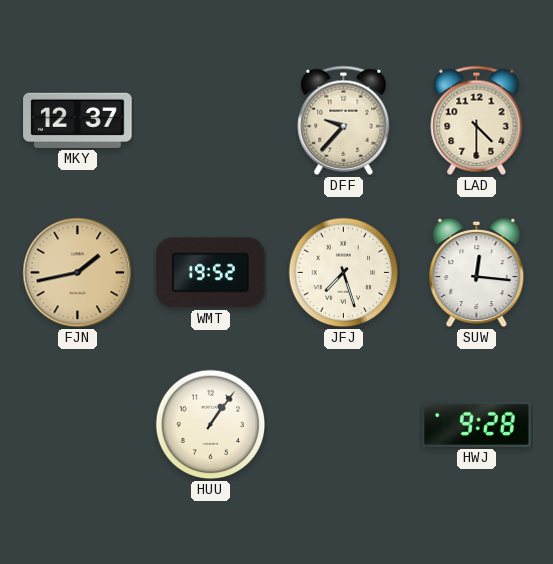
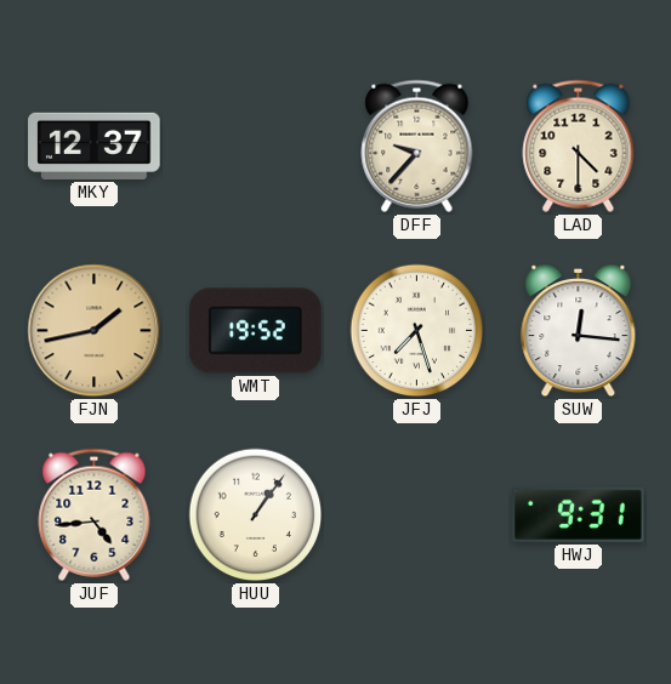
JUF: none -> 4:44 (95, 514)
HWJ: 9:28 -> 9:31 (579, 514)
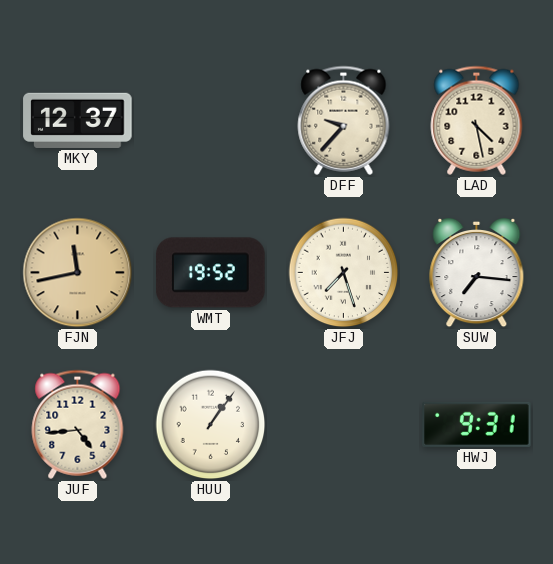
LAD: 4:30 -> 4:28 (477, 120)
FJN: 1:43 -> 11:43 (78, 273)
SUW: 12:16 -> 7:16 (477, 273)
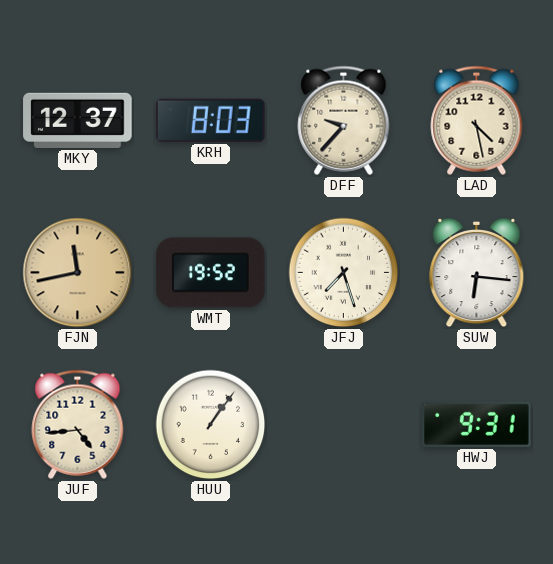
KRH: none -> 8:03 (211, 120)
SUW: 7:16 -> 6:16 (477, 273)
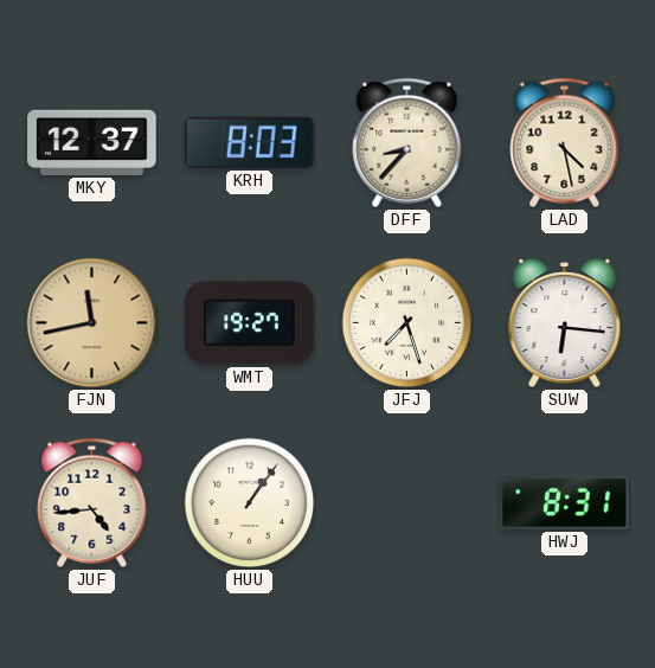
DFF: 9:37 -> 8:37 (407, 142)
WMT: 19:52 -> 19:27 (250, 323)
HWJ: 9:31 -> 8:31 (565, 502)
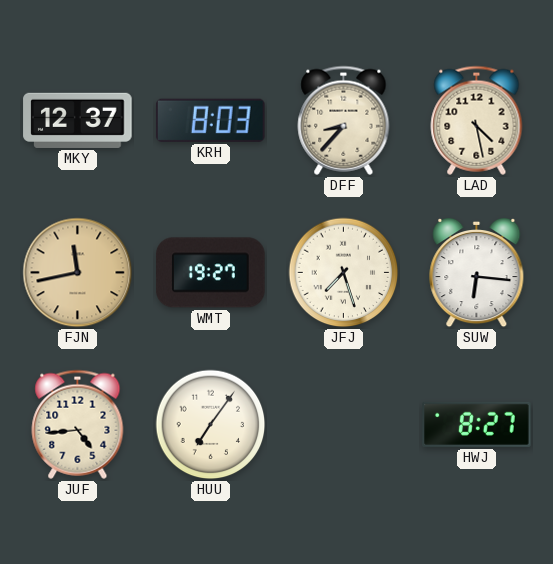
HUU: 1:06 -> 7:06 (211, 425)
HWJ: 8:31 -> 8:27 (477, 424)
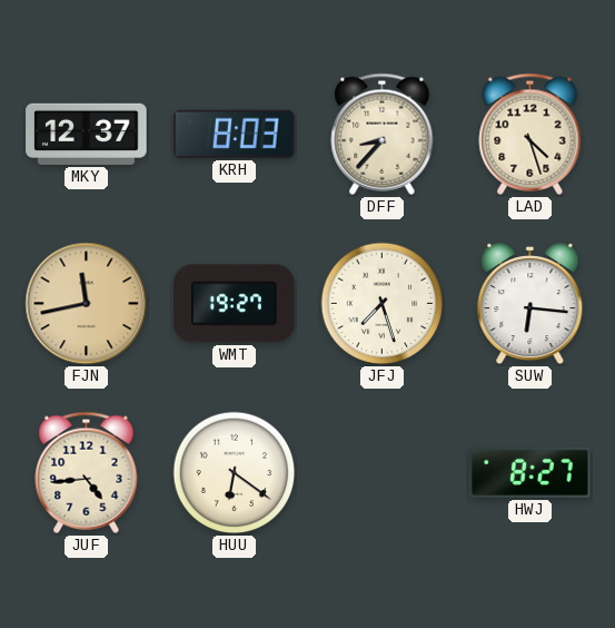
LAD: 4:28 -> 4:27 (530, 134)
HUU: 7:06 -> 6:21 (235, 473)
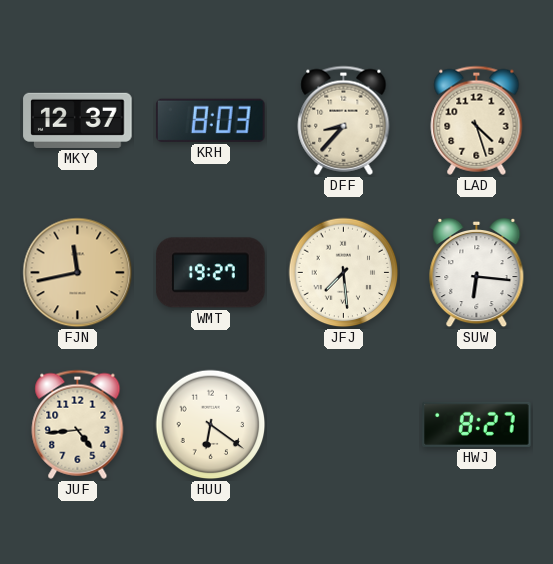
JFJ: 7:27 -> 7:29 (344, 273)
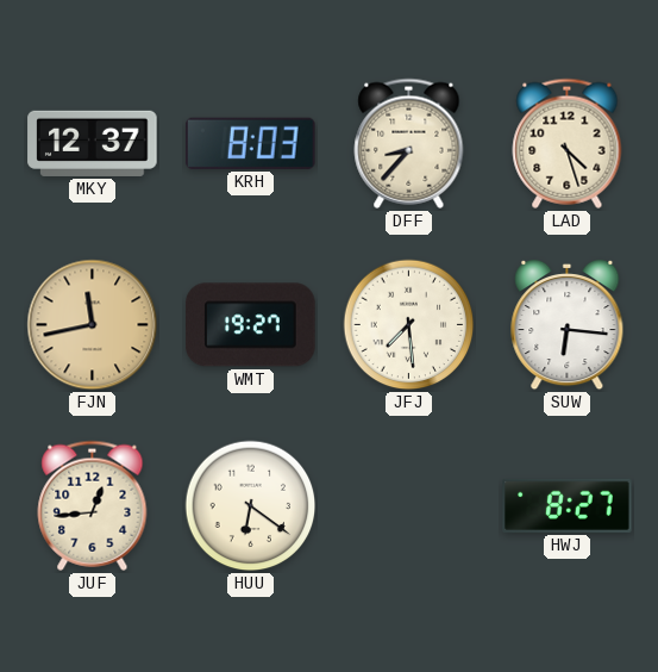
JUF: 4:44 -> 12:44 (93, 505)
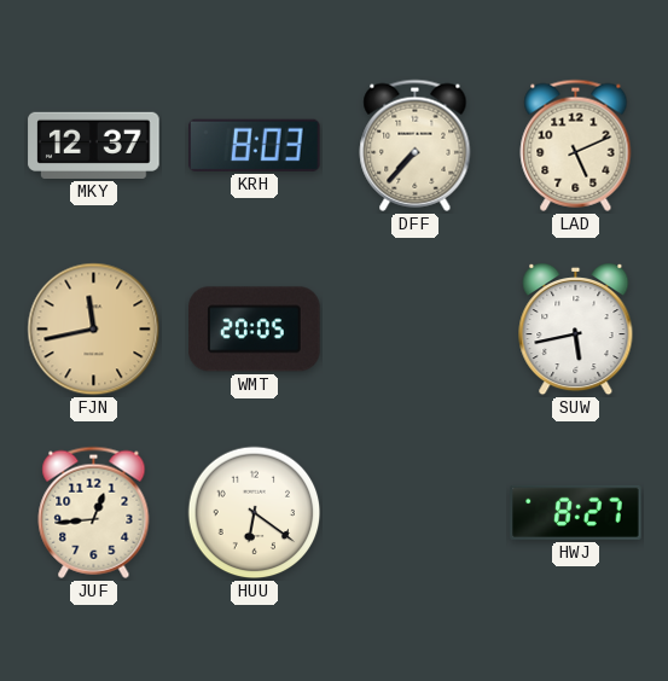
DFF: 8:37 -> 7:37 (416, 145)
LAD: 4:27 -> 5:11 (576, 145)
WMT: 19:27 -> 20:05 (255, 330)
JFJ: 7:29 -> none (409, 325)
SUW: 6:16 -> 5:43 (576, 330)
